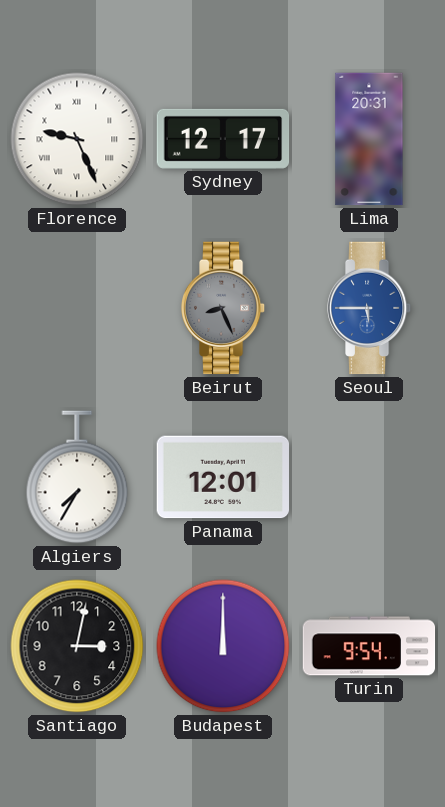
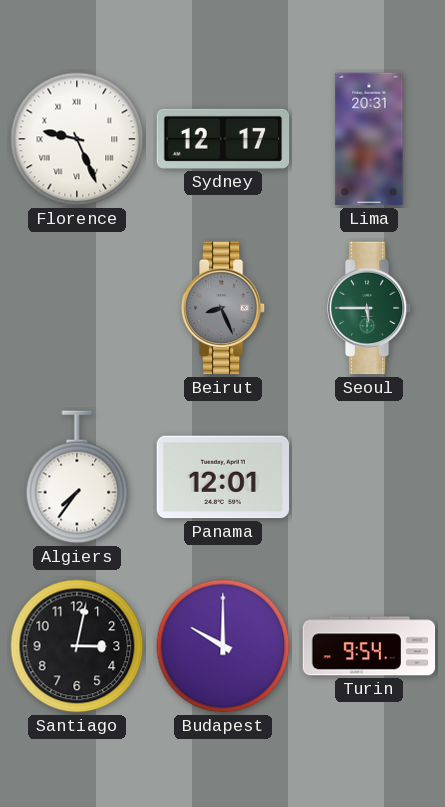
Seoul dial: blue -> green (369, 308)
Algiers: 7:35 -> 7:36 (77, 477)
Budapest: 12:00 -> 10:00 (223, 646)
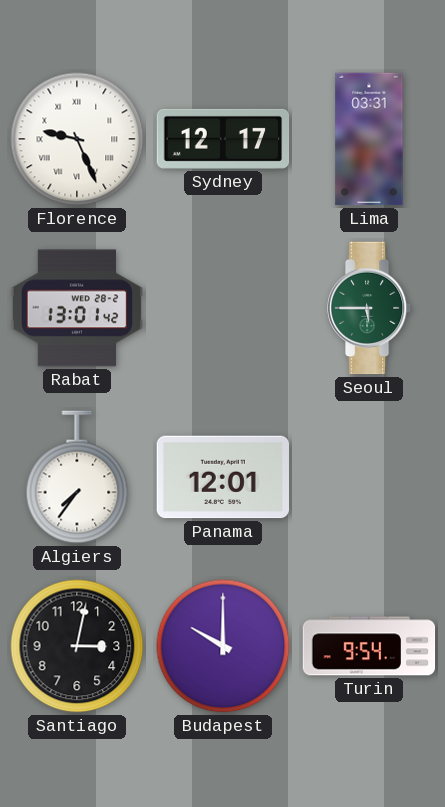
Lima: 20:31 -> 03:31 (369, 139)
Rabat: none -> 13:01 (77, 308)
Beirut: 8:26 -> none (223, 308)
